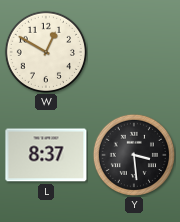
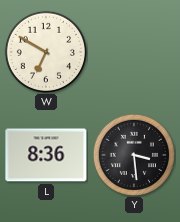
W: 12:50 -> 6:50 (45, 51)
L: 8:37 -> 8:36 (46, 155)
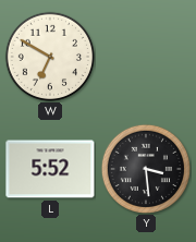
L: 8:36 -> 5:52 (50, 169)
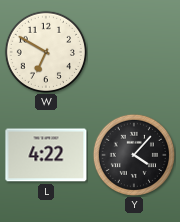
L: 5:52 -> 4:22 (46, 155)
Y: 3:29 -> 4:07 (133, 154)
